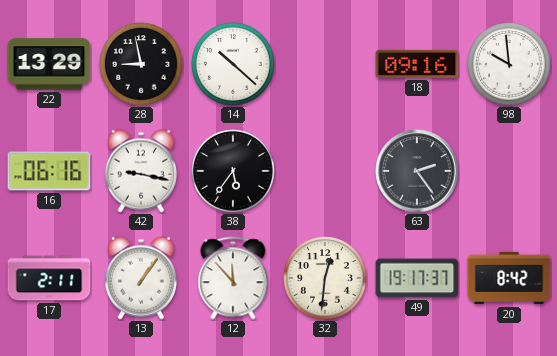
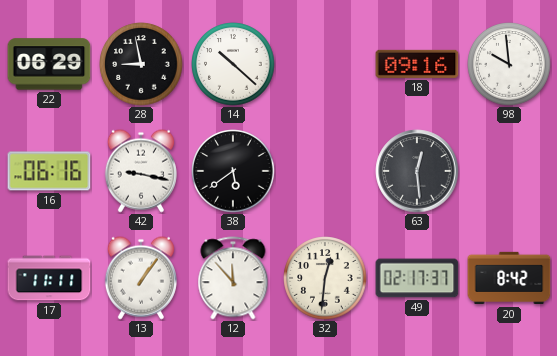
22: 13:29 -> 06:29 (49, 64)
38: 5:36 -> 5:39 (233, 171)
63: 2:24 -> 12:29 (417, 171)
17: 2:11 -> 11:11 (49, 278)
49: 19:17 -> 02:17 (417, 278)
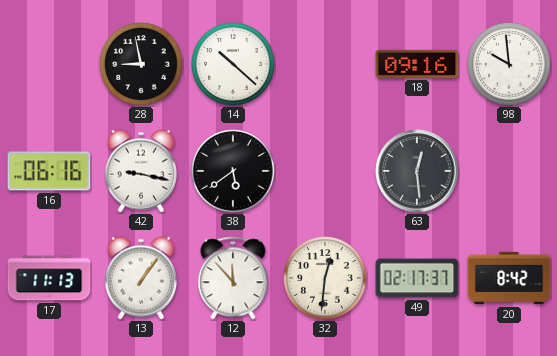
22: 06:29 -> none (49, 64)
17: 11:11 -> 11:13 (49, 278)
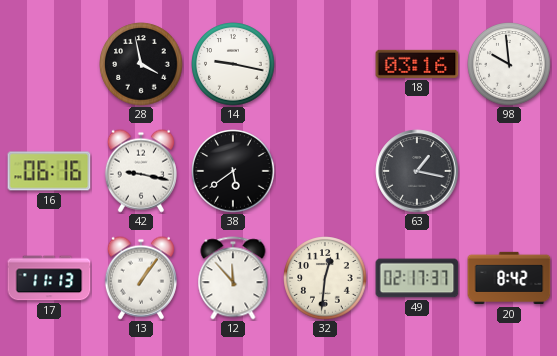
28: 8:58 -> 3:58 (141, 64)
14: 10:22 -> 9:17 (233, 64)
18: 09:16 -> 03:16 (417, 64)
63: 12:29 -> 1:17 (417, 171)
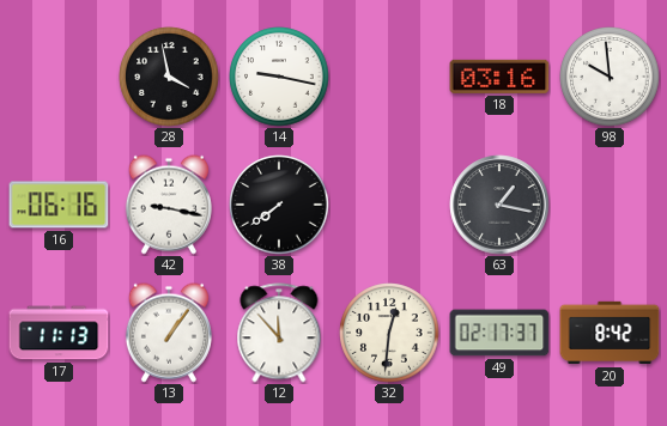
38: 5:39 -> 7:39 (279, 205)
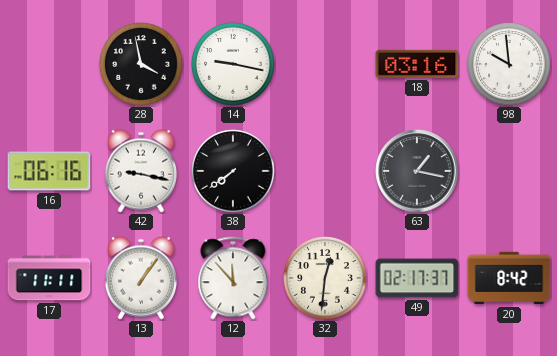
17: 11:13 -> 11:11 (49, 278)
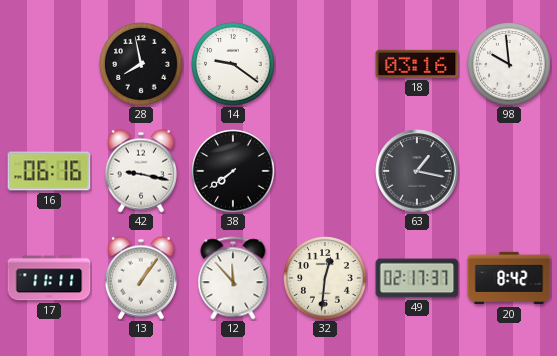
28: 3:58 -> 7:58 (141, 64)
14: 9:17 -> 9:21 (233, 64)
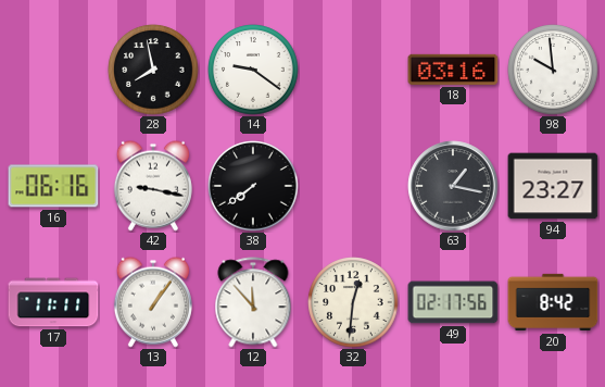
94: none -> 23:27 (553, 186)
49: 02:17:37 -> 02:17:56 (453, 302)
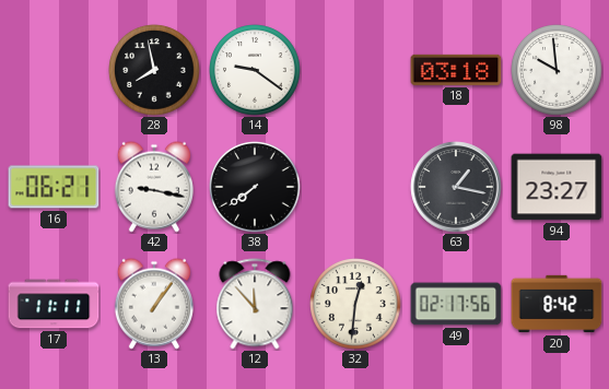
18: 03:16 -> 03:18 (456, 70)
16: 06:16 -> 06:21 (54, 187)
